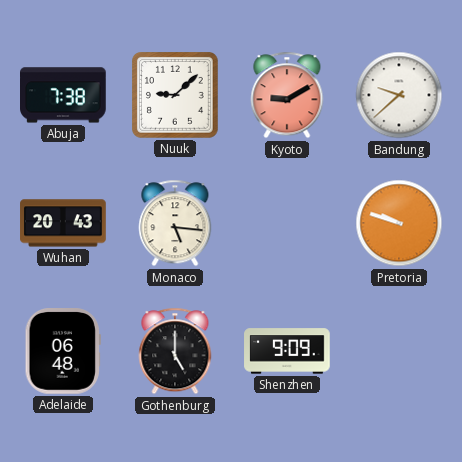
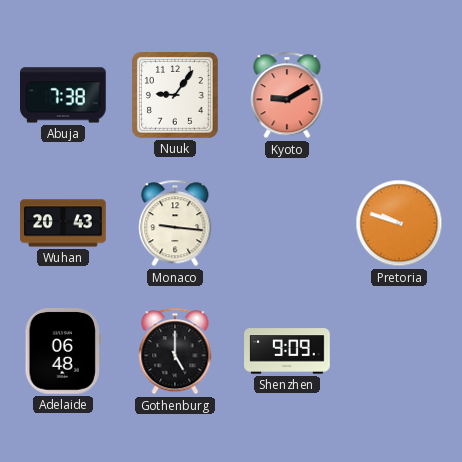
Nuuk: 9:08 -> 9:06 (176, 96)
Bandung: 9:38 -> none (399, 95)
Monaco: 5:16 -> 9:16 (175, 223)
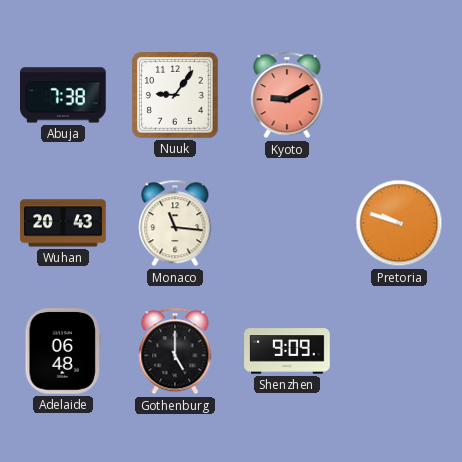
Monaco: 9:16 -> 11:16 (175, 223)
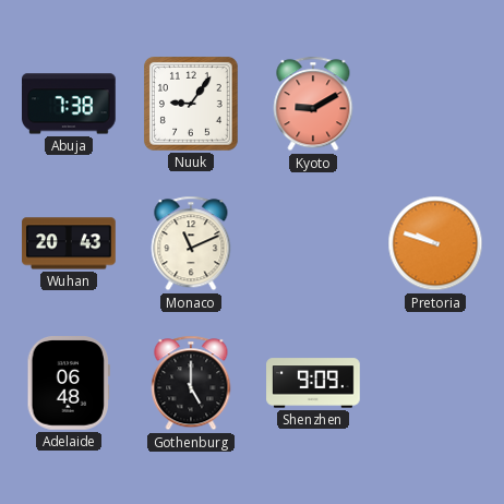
Monaco: 11:16 -> 11:11 (191, 243)
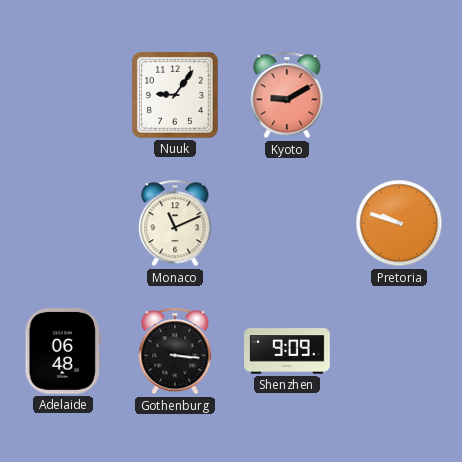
Abuja: 7:38 -> none (70, 104)
Wuhan: 20:43 -> none (69, 243)
Gothenburg: 5:00 -> 3:16 (175, 351)
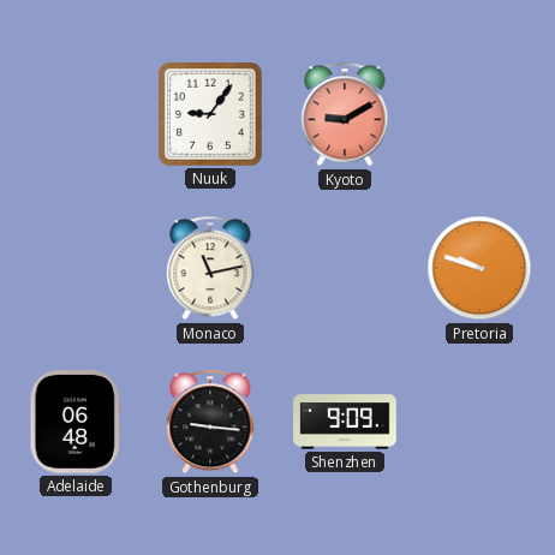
Monaco: 11:11 -> 11:13 (210, 268)
Gothenburg: 3:16 -> 9:16 (210, 422)
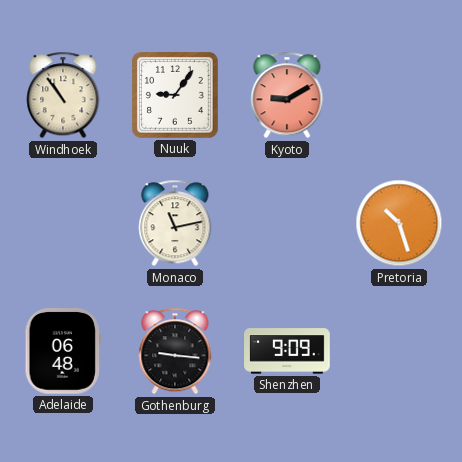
Windhoek: none -> 10:54 (63, 95)
Pretoria: 9:48 -> 10:27 (399, 223)
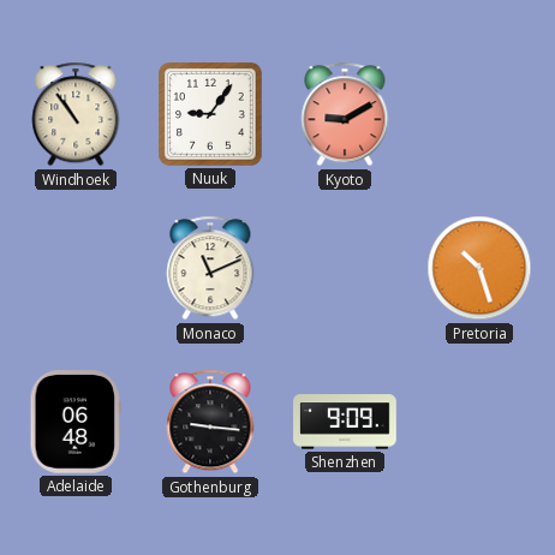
Monaco: 11:13 -> 11:11 (210, 268)
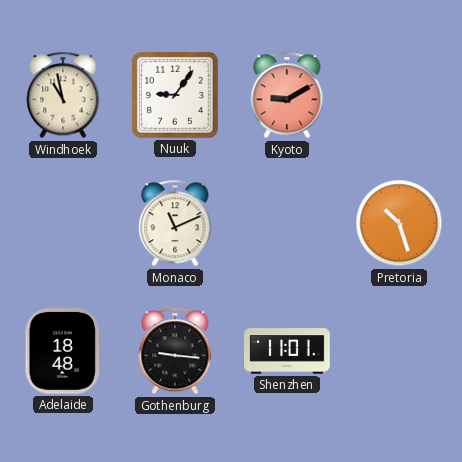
Windhoek: 10:54 -> 10:58 (63, 95)
Adelaide: 06:48 -> 18:48 (63, 352)
Shenzhen: 9:09 -> 11:01 (287, 351)
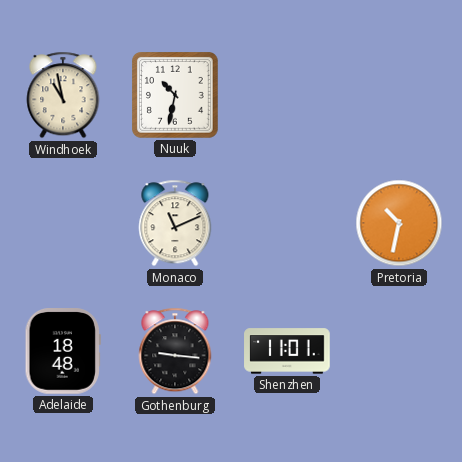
Nuuk: 9:06 -> 10:32 (176, 96)
Kyoto: 9:10 -> none (287, 95)
Pretoria: 10:27 -> 10:32 (399, 223)
